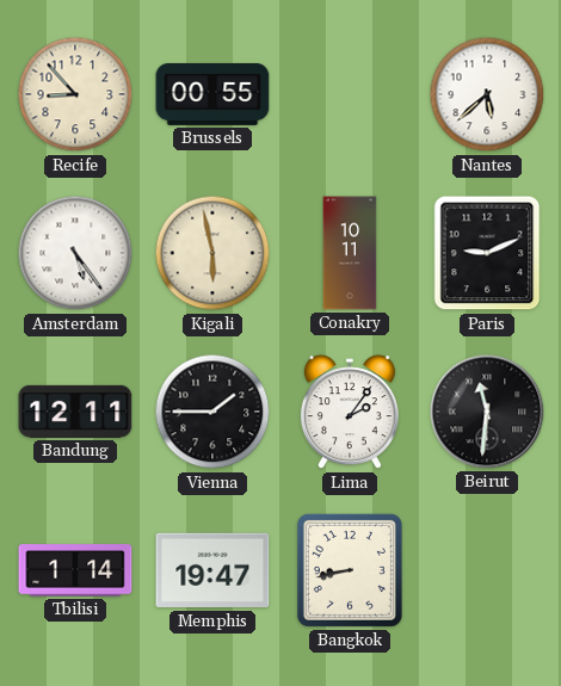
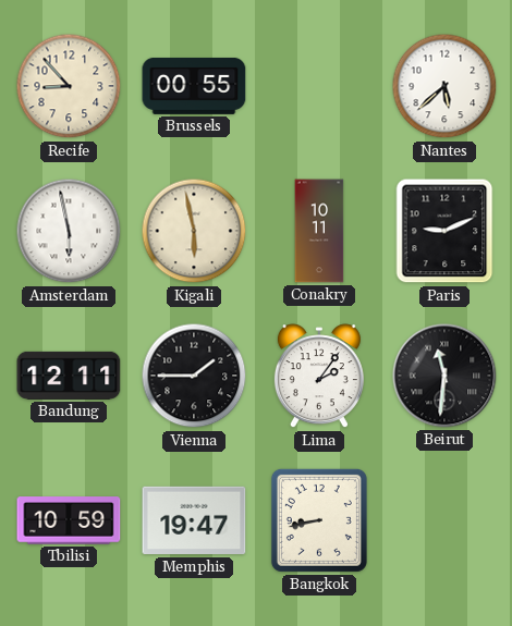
Amsterdam: 5:24 -> 5:58 (69, 231)
Tbilisi: 1:14 -> 10:59 (69, 520)
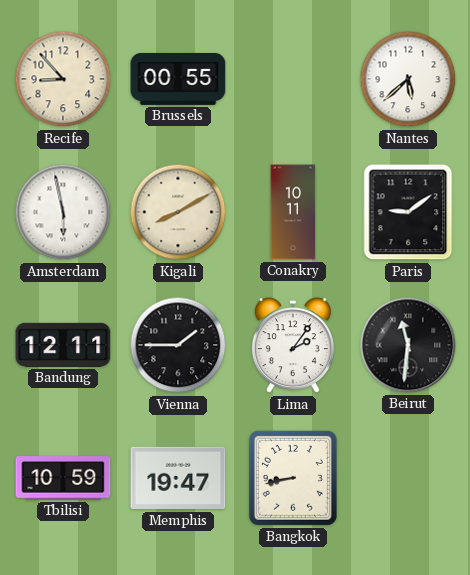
Kigali: 5:58 -> 8:10 (178, 212)
Paris: 9:11 -> 9:09 (408, 212)
